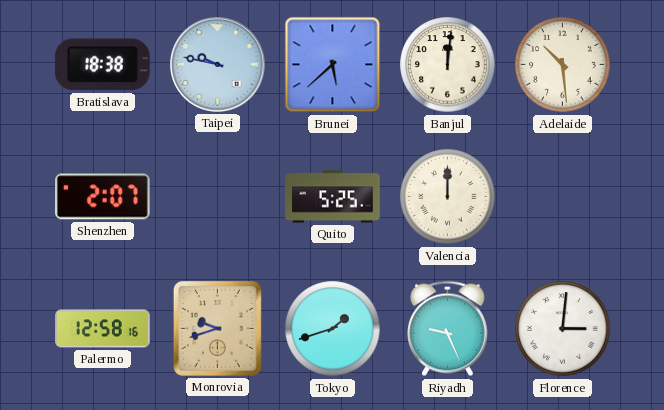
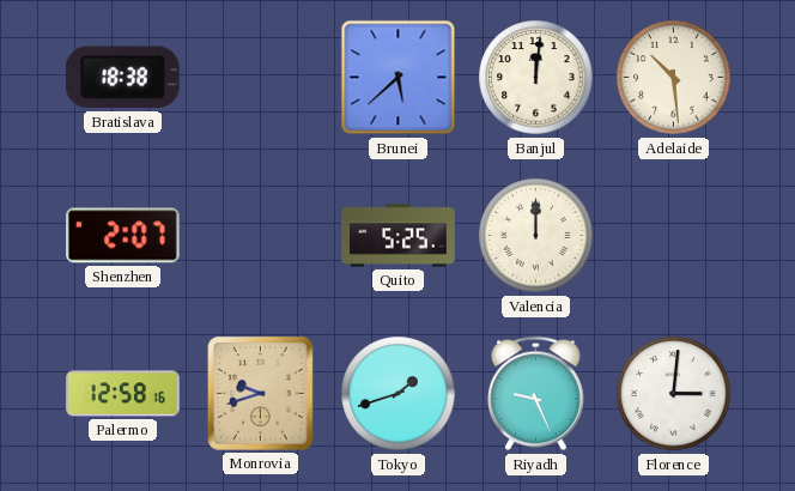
Taipei: 9:47 -> none (218, 65)
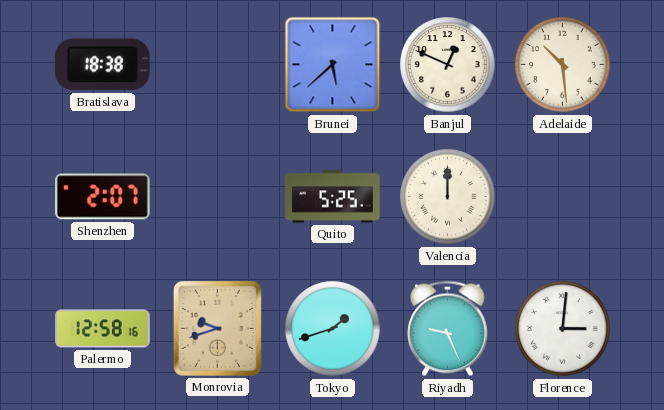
Banjul: 12:01 -> 12:49 (448, 65)
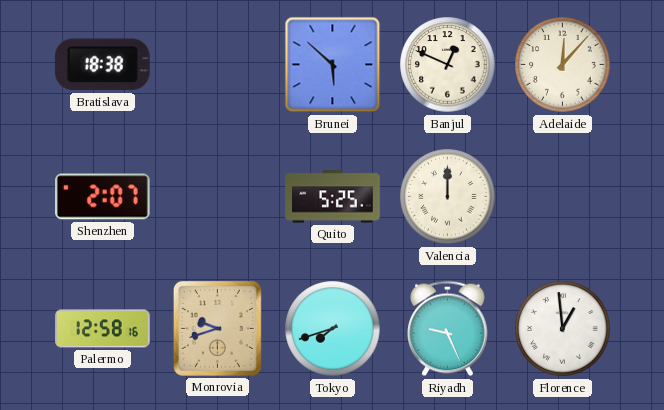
Brunei: 5:38 -> 5:52 (333, 65)
Adelaide: 10:29 -> 12:07 (563, 65)
Tokyo: 1:42 -> 7:42 (333, 329)
Florence: 3:01 -> 12:59 (563, 329)
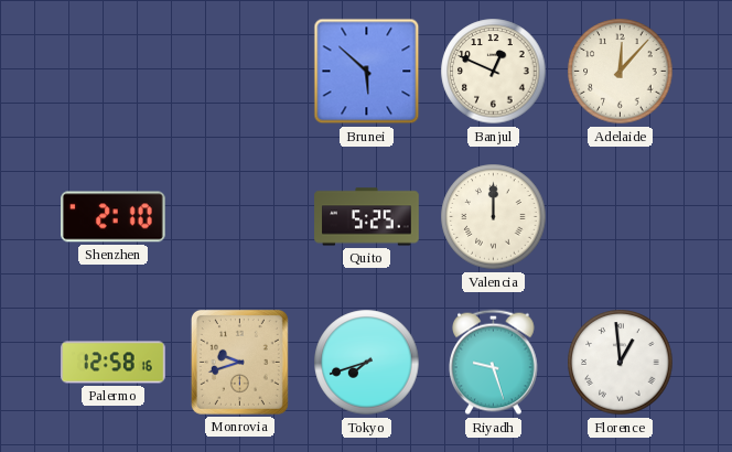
Bratislava: 18:38 -> none (102, 65)
Shenzhen: 2:07 -> 2:10 (114, 217)
Riyadh: 9:26 -> 9:27 (494, 363)
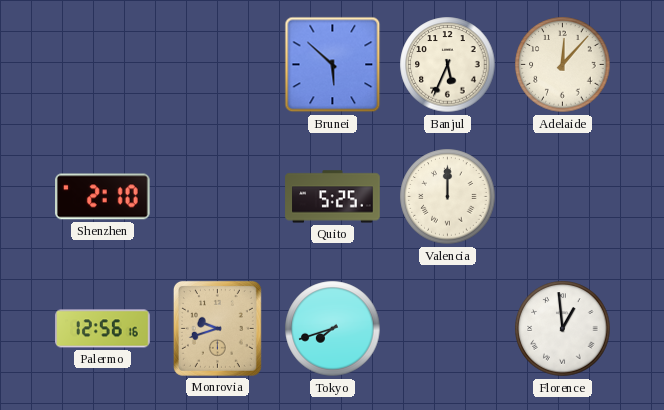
Banjul: 12:49 -> 5:34 (448, 65)
Palermo: 12:58 -> 12:56 (103, 329)
Riyadh: 9:27 -> none (494, 363)
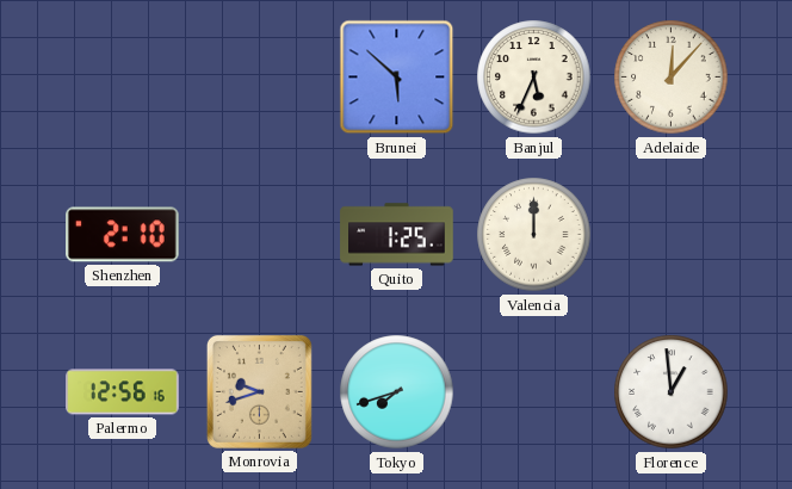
Quito: 5:25 -> 1:25 (397, 235)
